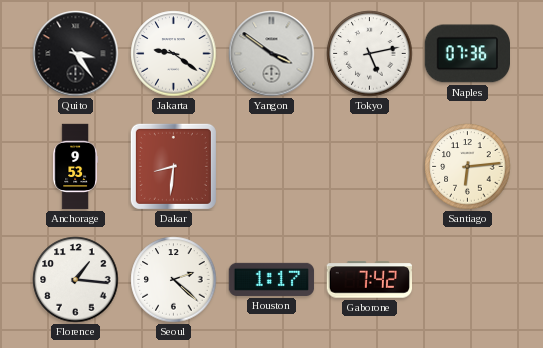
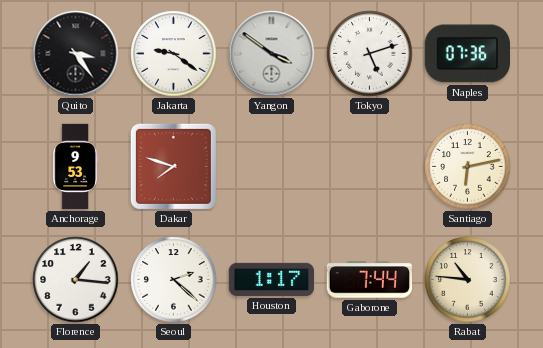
Tokyo: 5:13 -> 5:12 (370, 54)
Dakar: 8:31 -> 7:48 (173, 166)
Santiago: 6:14 -> 6:13 (468, 167)
Gaborone: 7:42 -> 7:44 (370, 280)
Rabat: none -> 10:46 (468, 280)
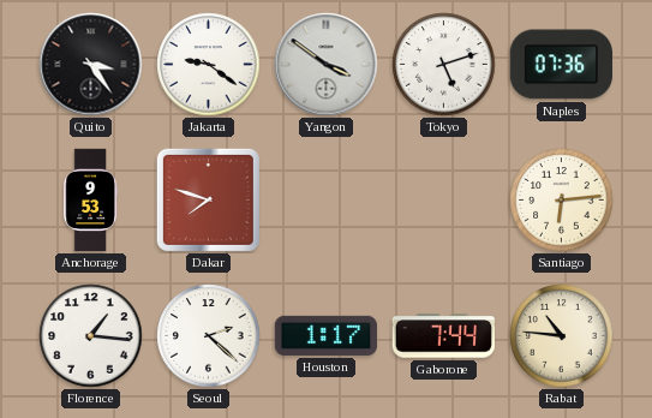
Santiago: 6:13 -> 6:14 (562, 201)
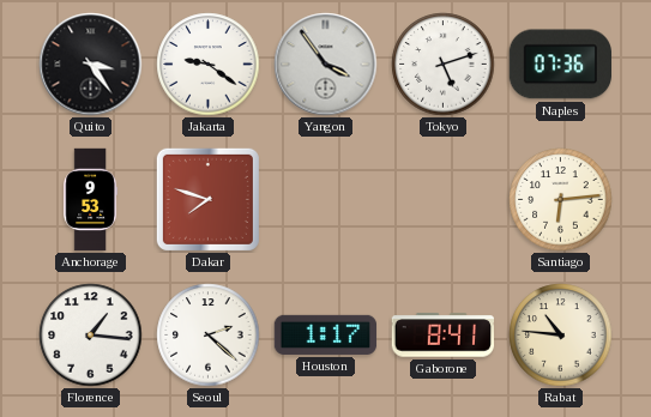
Yangon: 3:51 -> 3:54 (326, 65)
Gaborone: 7:44 -> 8:41 (444, 336)
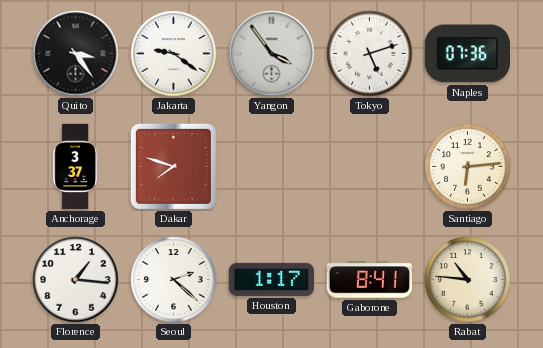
Anchorage: 9:53 -> 3:37 (75, 167)
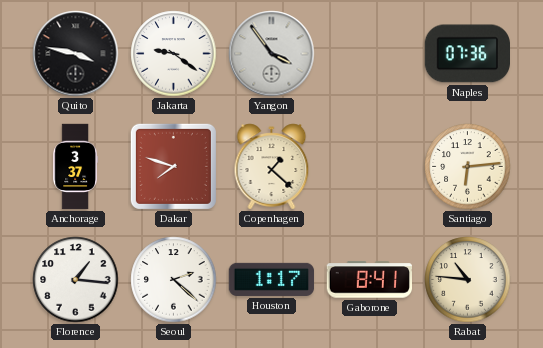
Quito: 3:24 -> 3:47 (76, 54)
Tokyo: 5:12 -> none (370, 54)
Copenhagen: none -> 1:22 (272, 167)
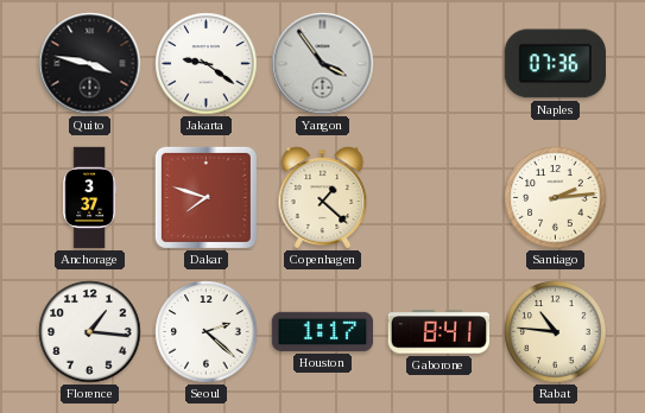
Santiago: 6:14 -> 2:14 (556, 198)
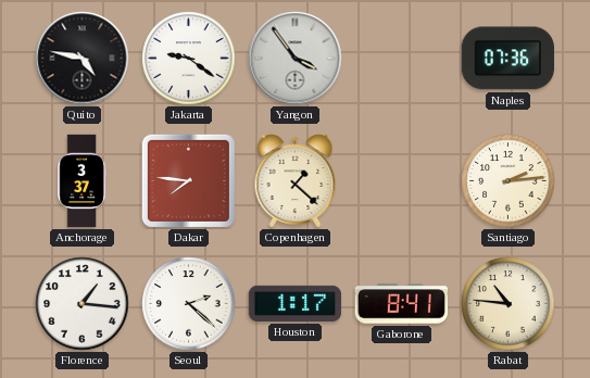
Quito: 3:47 -> 4:47 (83, 59)
Dakar: 7:48 -> 7:46 (188, 180)
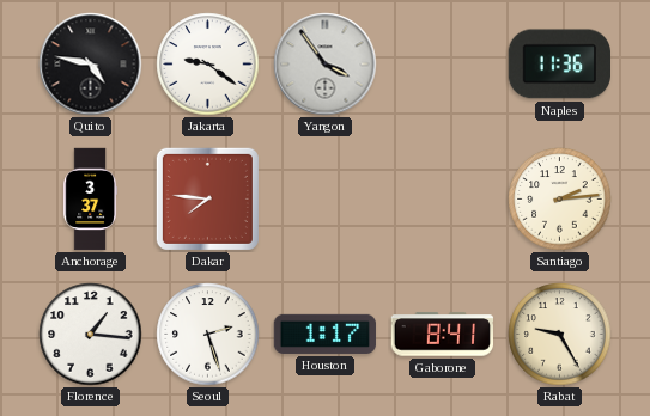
Naples: 07:36 -> 11:36 (559, 65)
Copenhagen: 1:22 -> none (296, 181)
Seoul: 2:22 -> 2:27 (208, 335)
Rabat: 10:46 -> 9:25 (560, 335)
